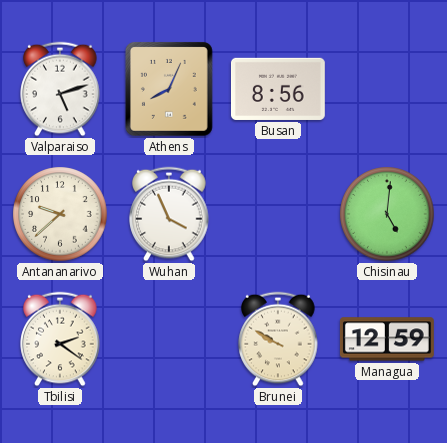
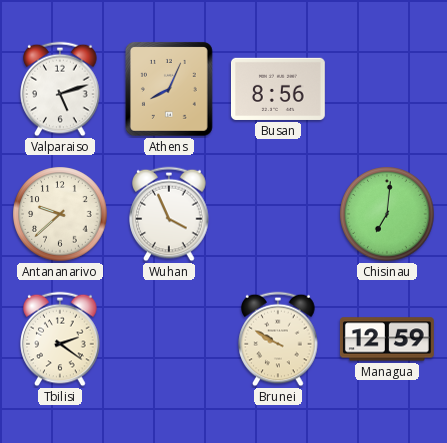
Chisinau: 5:01 -> 7:01 (387, 214)
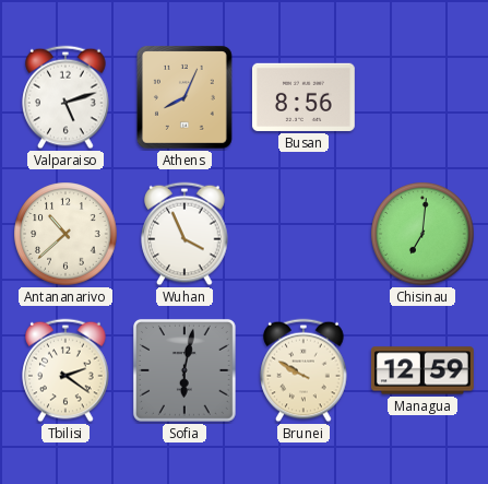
Antananarivo: 9:38 -> 10:38 (66, 234)
Sofia: none -> 6:02 (185, 370)
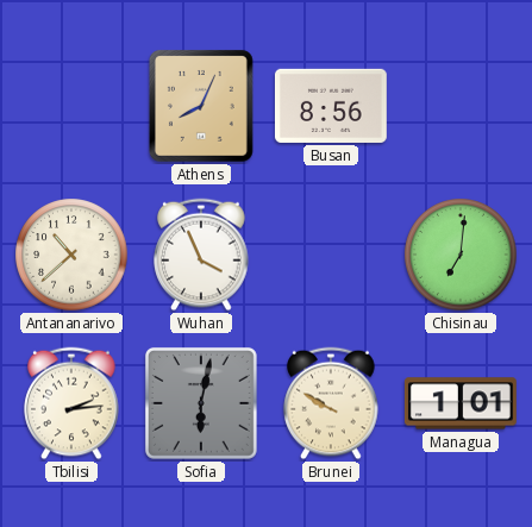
Valparaiso: 5:12 -> none (66, 97)
Tbilisi: 2:21 -> 2:14 (71, 403)
Managua: 12:59 -> 1:01 (461, 403)
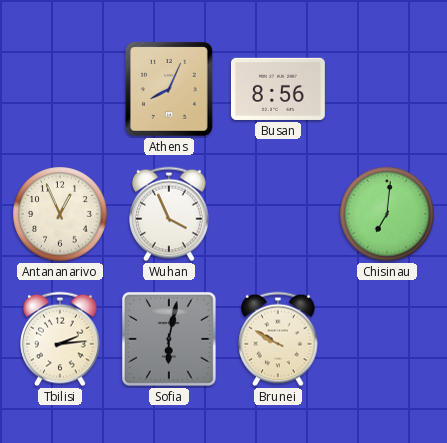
Antananarivo: 10:38 -> 12:56 (60, 214)
Managua: 1:01 -> none (461, 403)
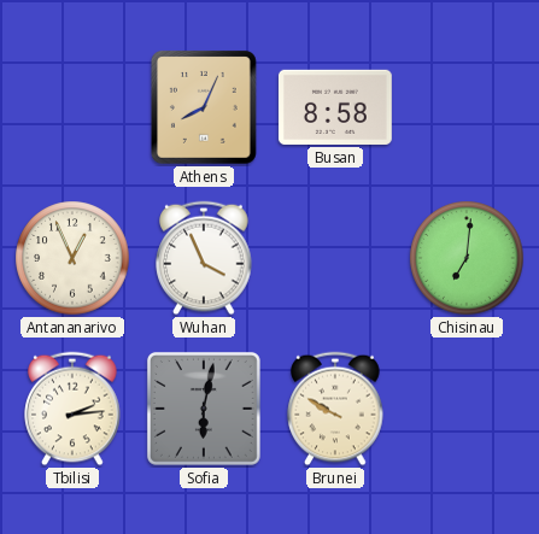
Busan: 8:56 -> 8:58 (335, 107)
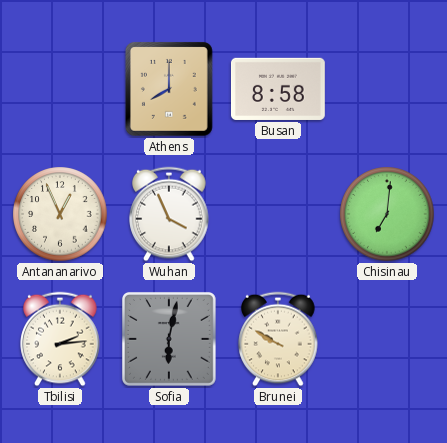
Athens: 8:04 -> 8:00 (169, 89)
